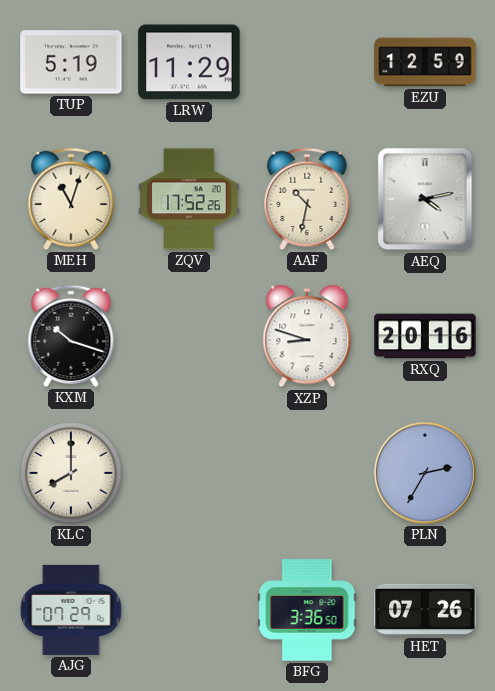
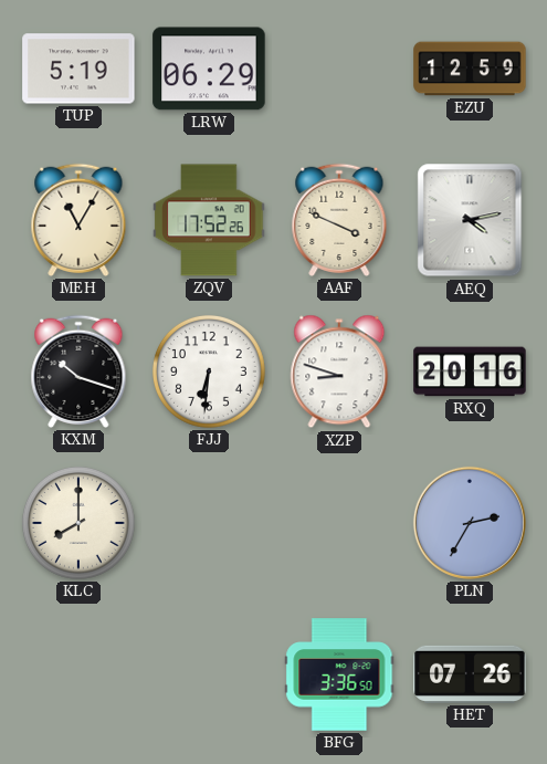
LRW: 11:29 -> 06:29 (209, 69)
MEH: 11:03 -> 11:05 (78, 220)
AAF: 10:32 -> 3:49 (339, 220)
FJJ: none -> 6:31 (209, 371)
AJG: 07:29 -> none (71, 610)
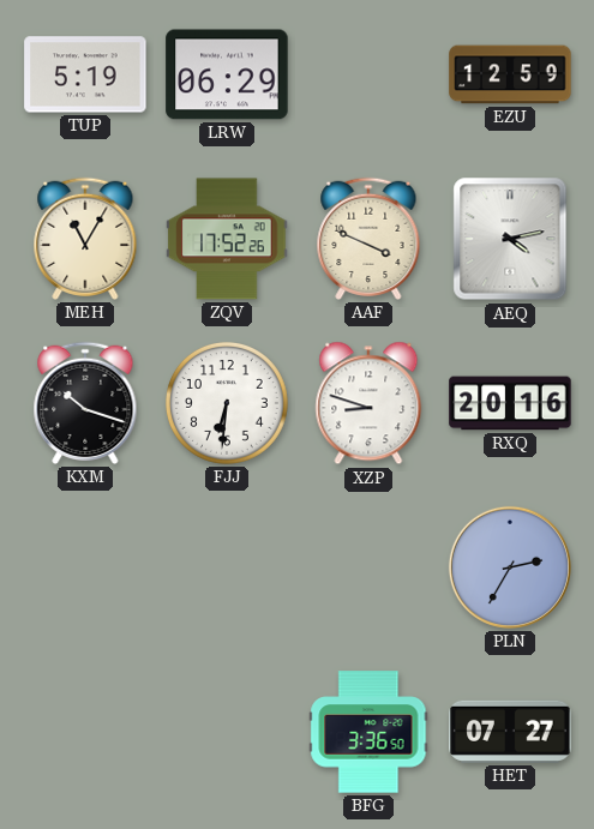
KLC: 8:00 -> none (78, 523)
HET: 07:26 -> 07:27 (510, 732)
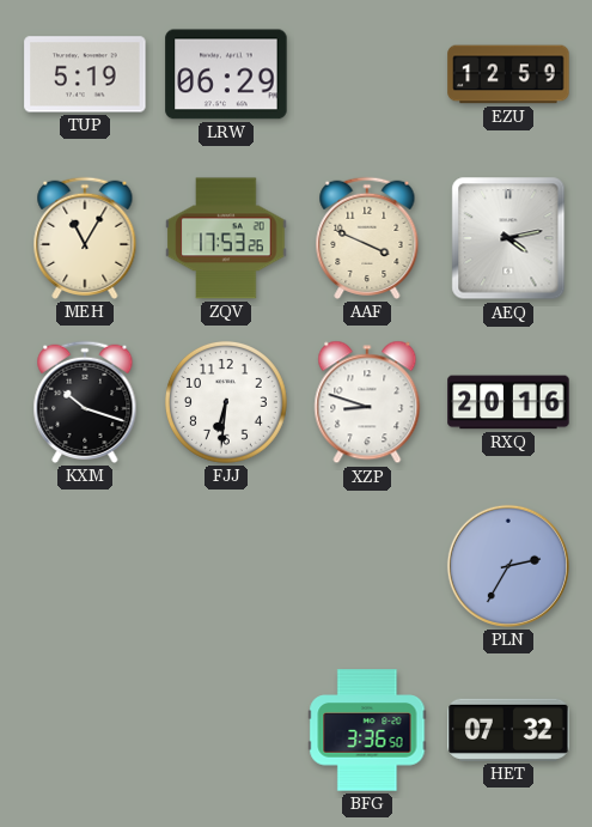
ZQV: 17:52 -> 17:53 (226, 238)
HET: 07:27 -> 07:32 (508, 730)
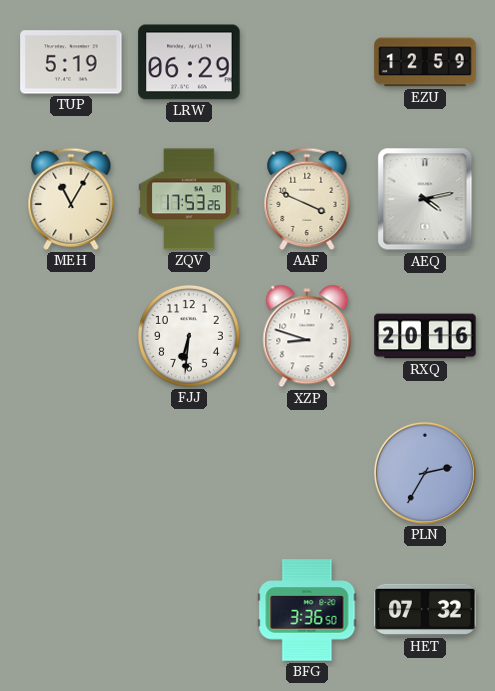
KXM: 10:18 -> none (85, 402)
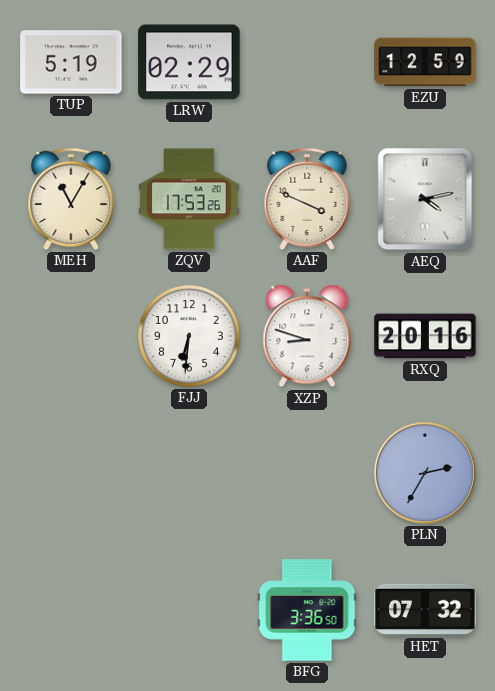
LRW: 06:29 -> 02:29 (189, 62)
